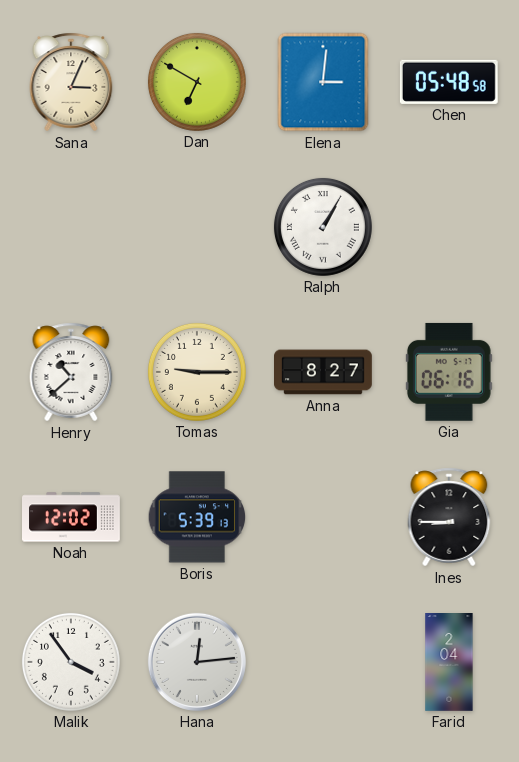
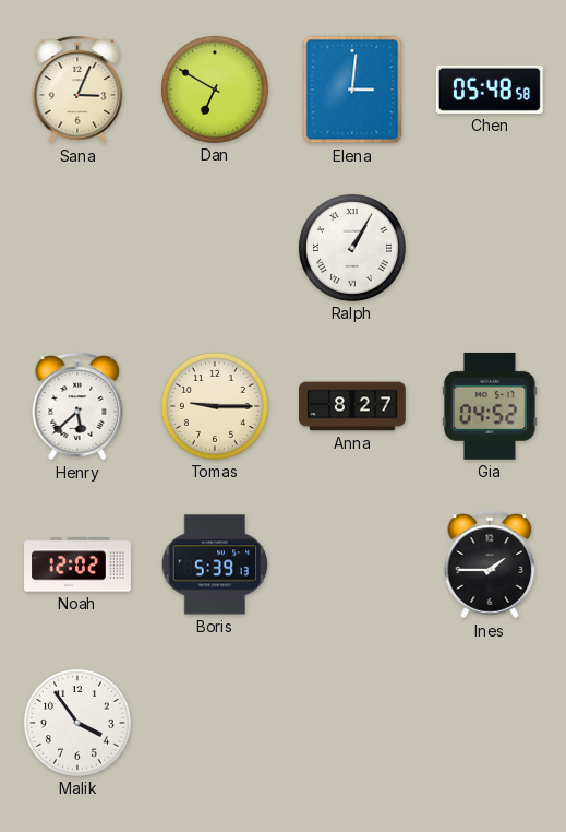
Henry: 10:38 -> 5:38 (77, 406)
Gia: 06:16 -> 04:52 (490, 406)
Ines: 8:45 -> 1:45 (490, 564)
Hana: 12:14 -> none (197, 662)
Farid: 2:04 -> none (449, 663)
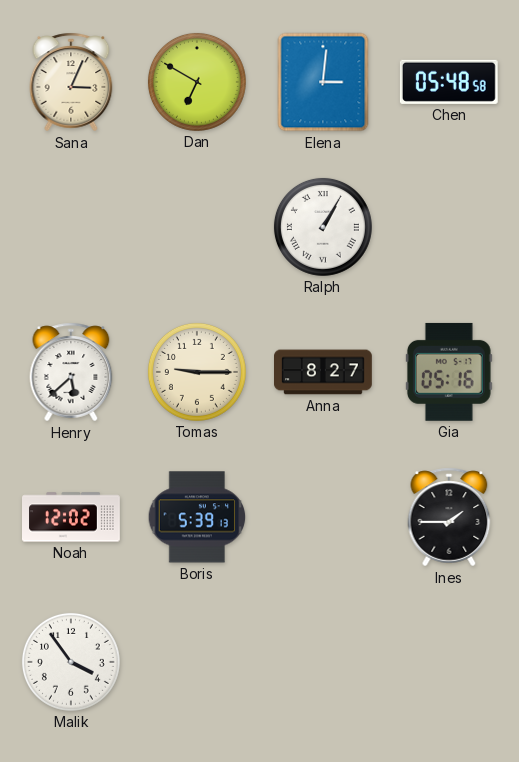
Gia: 04:52 -> 05:16 (449, 372)
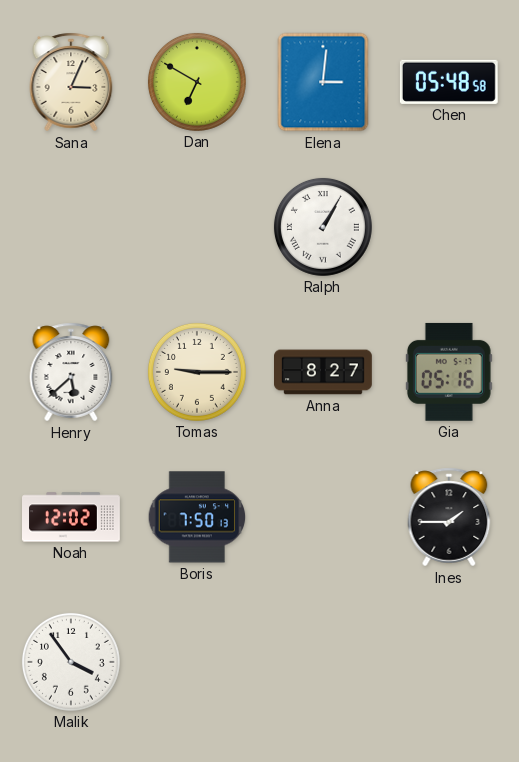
Boris: 5:39 -> 7:50 (197, 517)
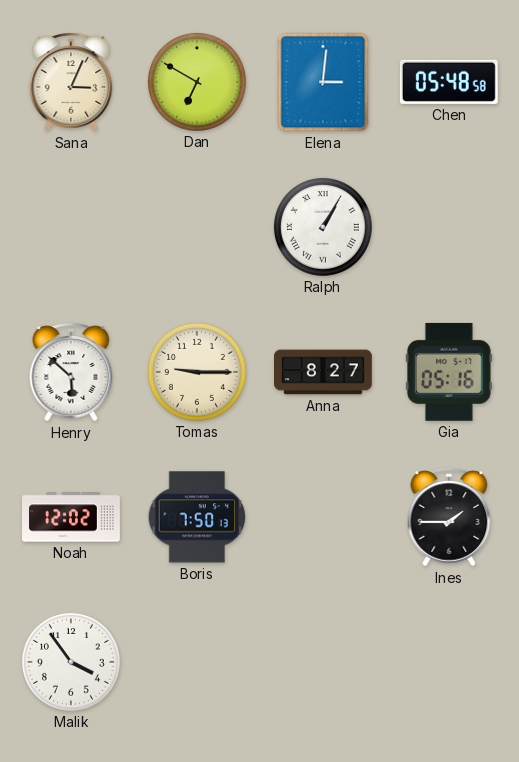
Henry: 5:38 -> 5:52 (71, 372)
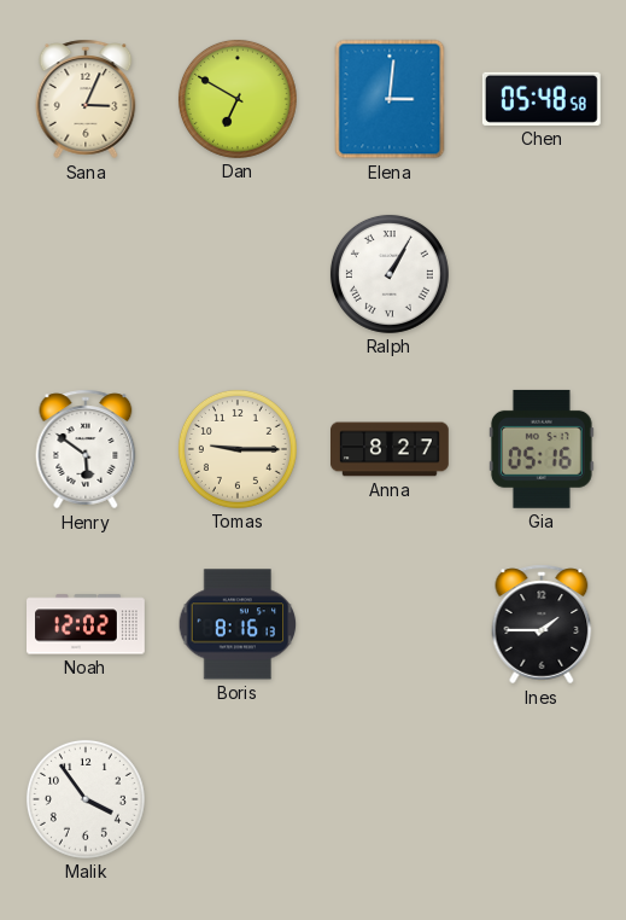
Henry: 5:52 -> 5:51 (86, 449)
Boris: 7:50 -> 8:16 (238, 624)
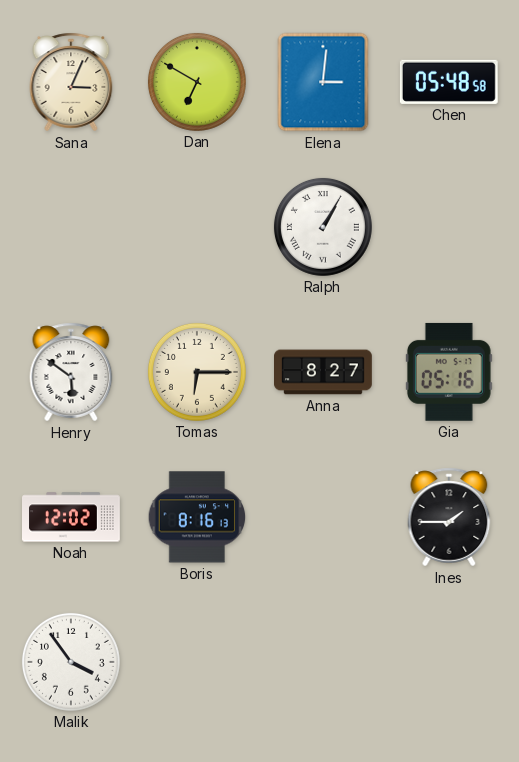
Tomas: 9:15 -> 6:15 (197, 372)
